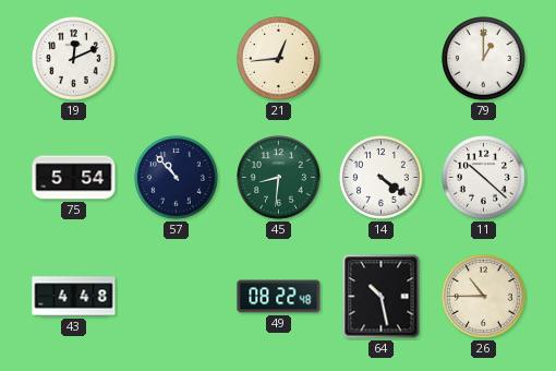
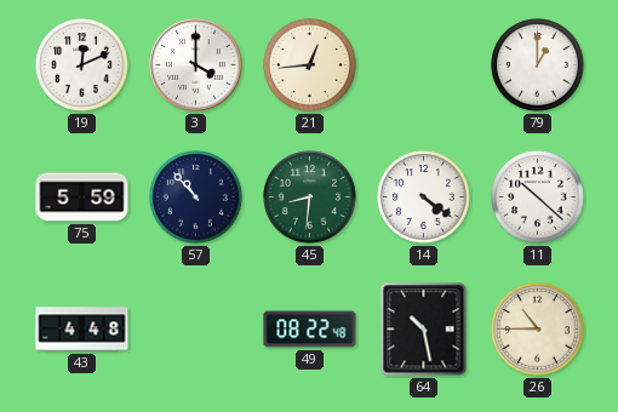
3: none -> 4:00 (196, 65)
75: 5:54 -> 5:59 (82, 198)
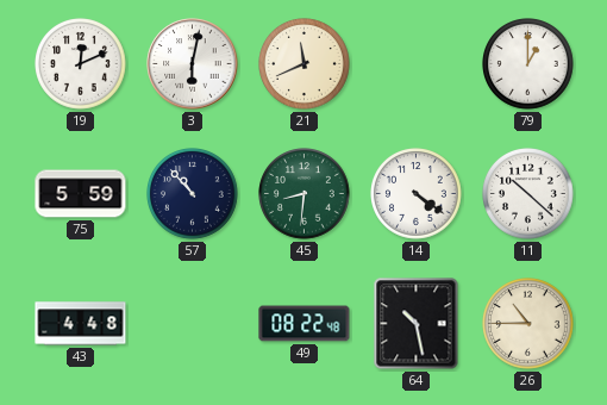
3: 4:00 -> 6:02 (193, 64)
21: 12:44 -> 11:41 (305, 64)
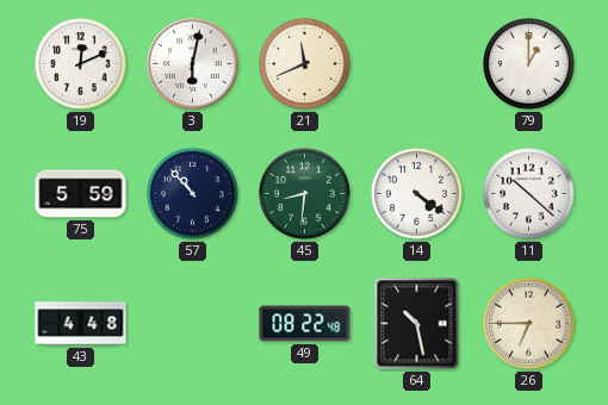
26: 10:45 -> 6:45 (529, 324)
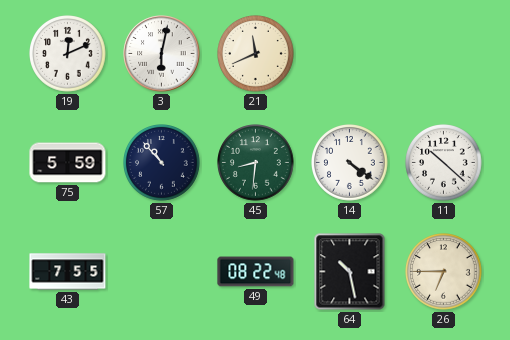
79: 1:00 -> none (529, 64)
43: 4:48 -> 7:55 (68, 272)
